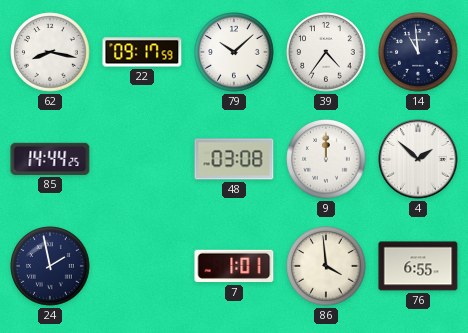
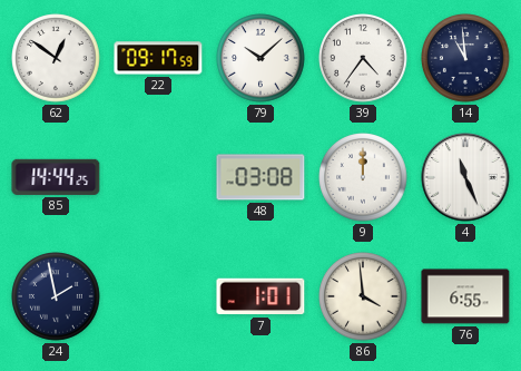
62: 8:17 -> 12:51 (56, 58)
4: 1:52 -> 11:26 (465, 177)
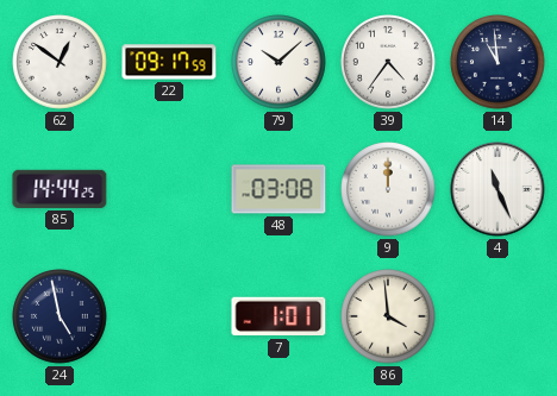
24: 1:58 -> 4:58 (60, 316)
76: 6:55 -> none (465, 296)
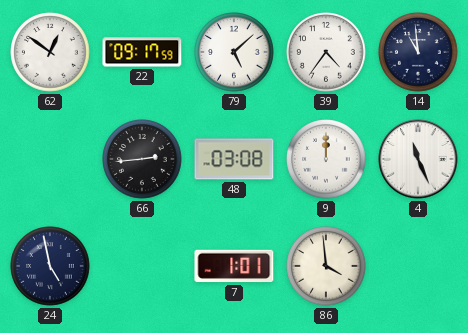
79: 10:08 -> 5:08 (234, 52)
85: 14:44 -> none (60, 189)
66: none -> 2:44 (142, 159)
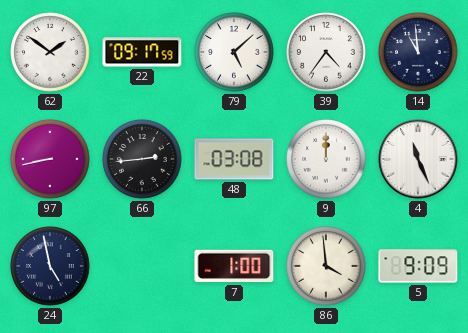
62: 12:51 -> 1:51 (50, 52)
97: none -> 8:43 (50, 159)
7: 1:01 -> 1:00 (234, 266)
5: none -> 9:09 (418, 266)
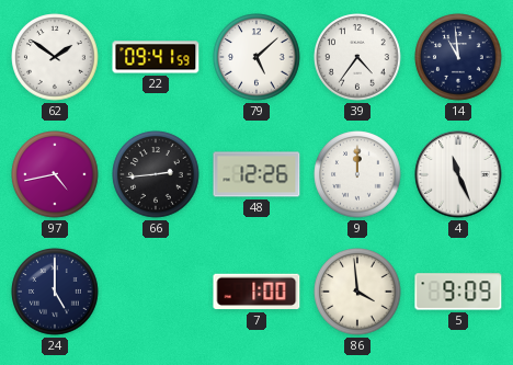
22: 09:17 -> 09:41 (156, 57)
97: 8:43 -> 4:43 (55, 174)
48: 03:08 -> 12:26 (256, 174)
24: 4:58 -> 5:00 (55, 292)
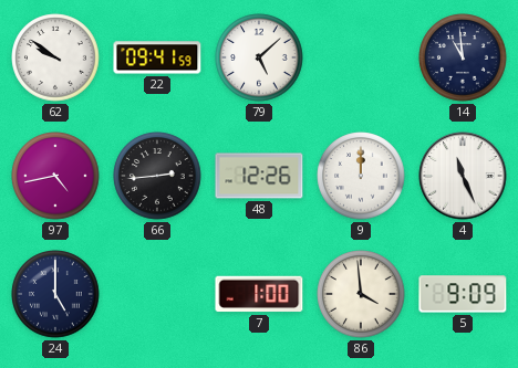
62: 1:51 -> 9:51 (55, 57)
39: 4:36 -> none (357, 57)
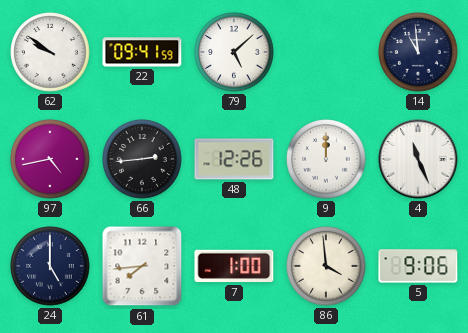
61: none -> 7:44 (142, 266)
5: 9:09 -> 9:06 (418, 266)
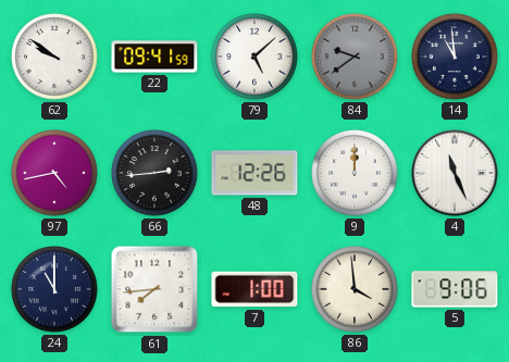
84: none -> 9:39 (355, 57)
24: 5:00 -> 11:00 (54, 289)
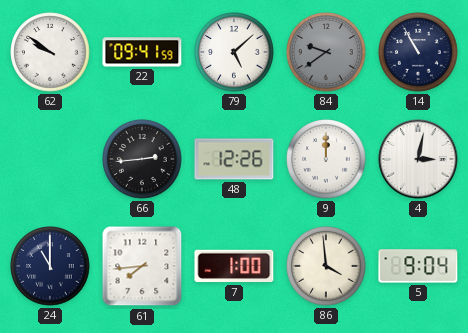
14: 10:59 -> 10:55 (418, 52)
97: 4:43 -> none (54, 173)
4: 11:26 -> 3:02 (418, 159)
5: 9:06 -> 9:04 (418, 266)
